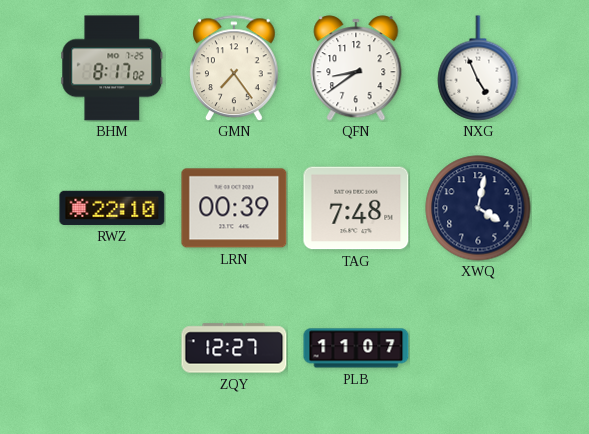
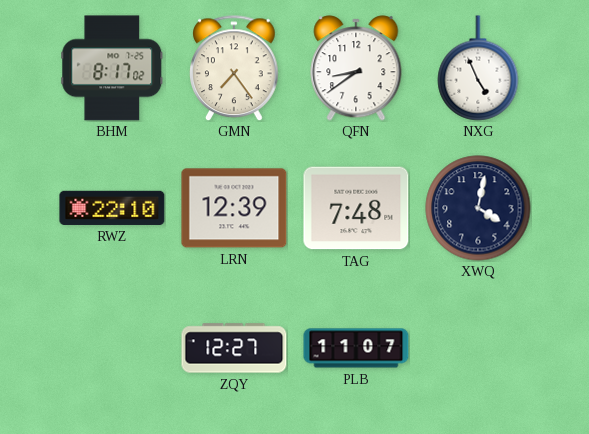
LRN: 00:39 -> 12:39 (234, 208)
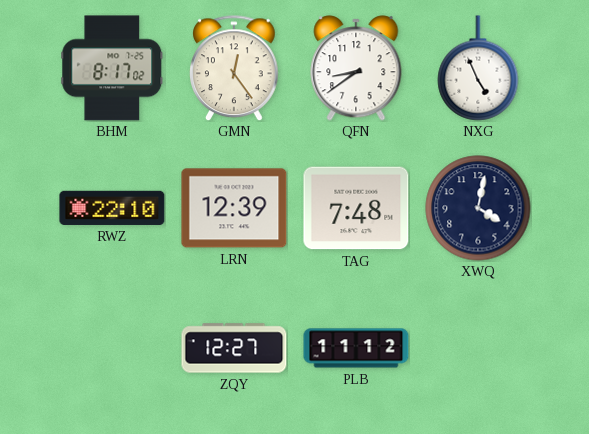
GMN: 7:24 -> 12:24 (234, 68)
PLB: 11:07 -> 11:12 (356, 348)
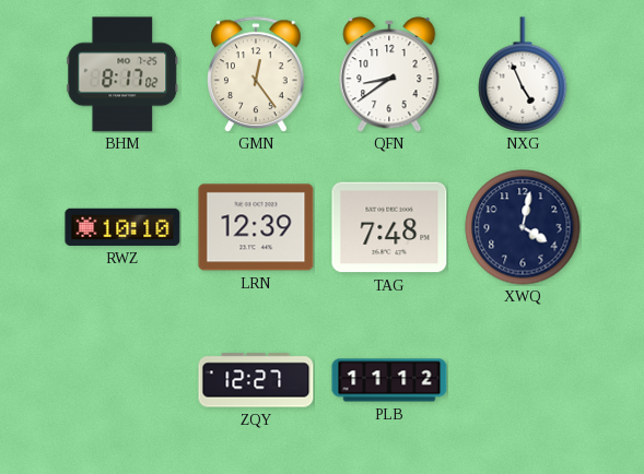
RWZ: 22:10 -> 10:10 (122, 227)
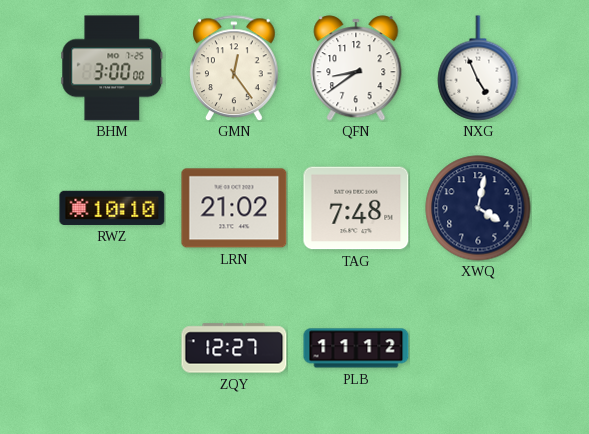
BHM: 8:17 -> 3:00 (112, 68)
LRN: 12:39 -> 21:02 (234, 208)
